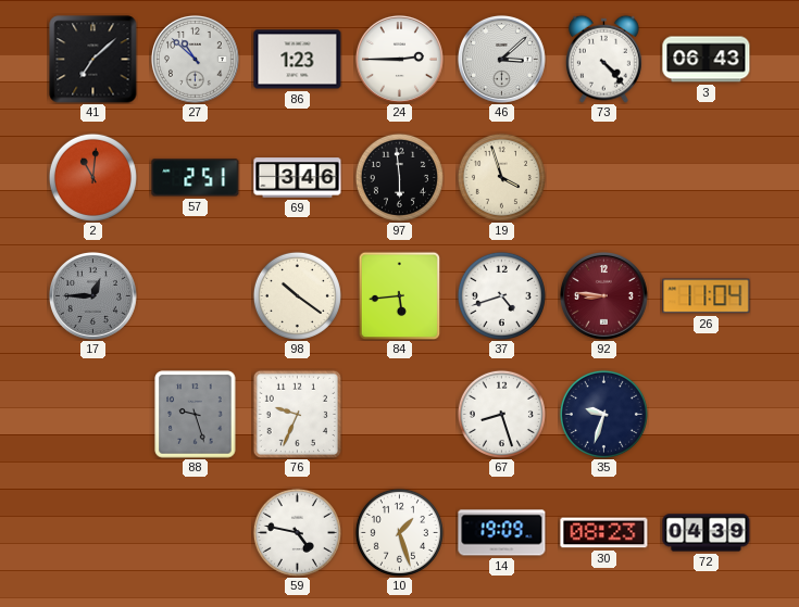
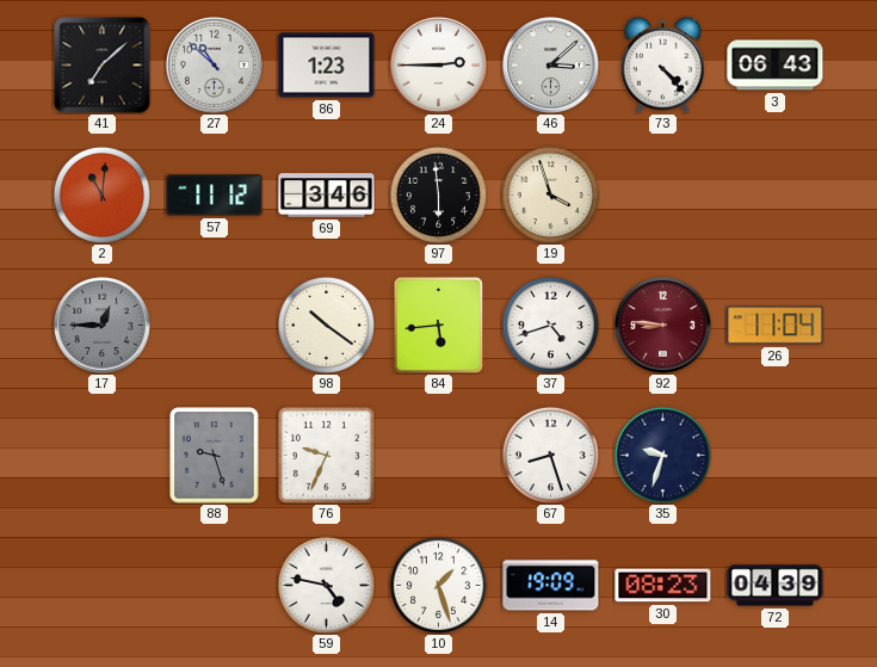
57: 2:51 -> 11:12 (215, 196)
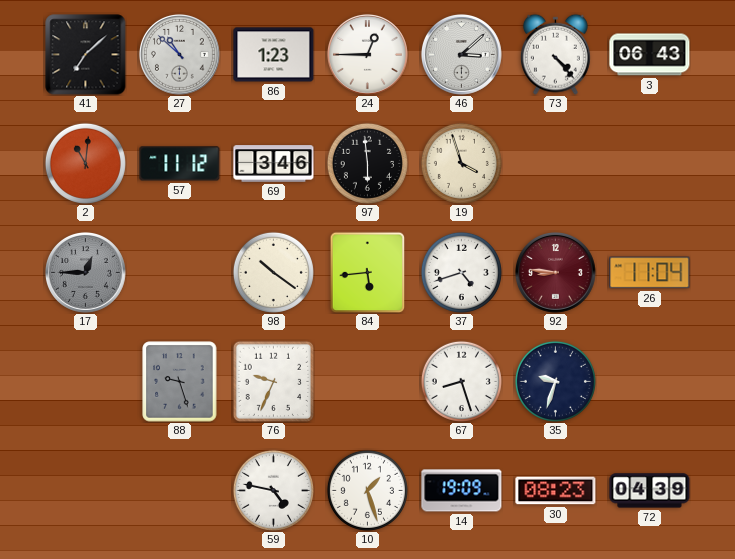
24: 2:45 -> 12:45 (367, 54)
